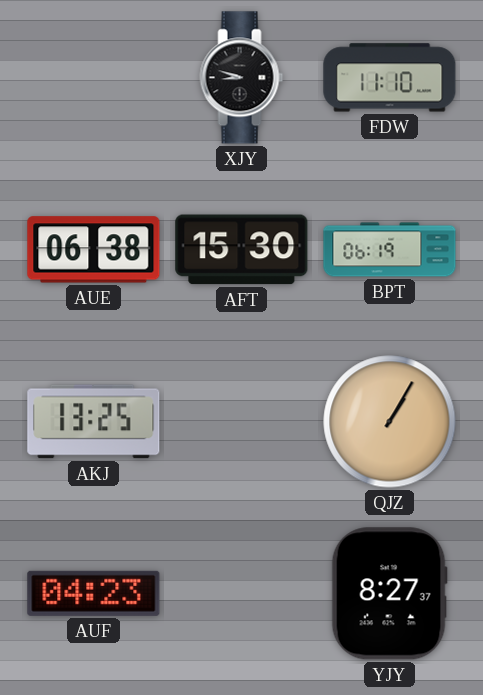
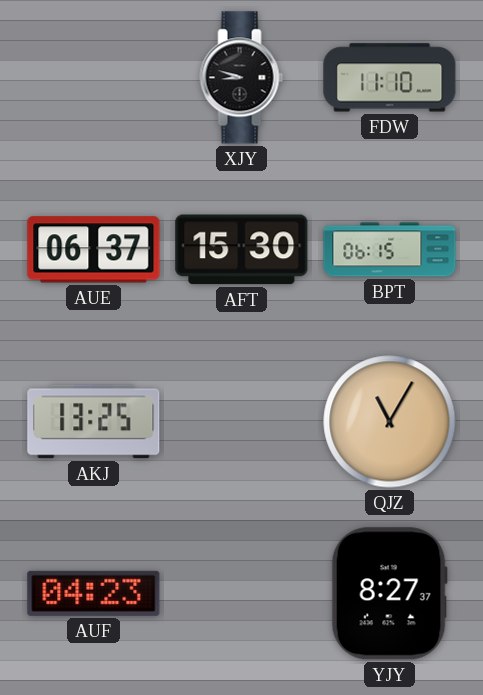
AUE: 06:38 -> 06:37 (94, 250)
BPT: 06:19 -> 06:15 (390, 250)
QJZ: 1:05 -> 11:05 (390, 422)
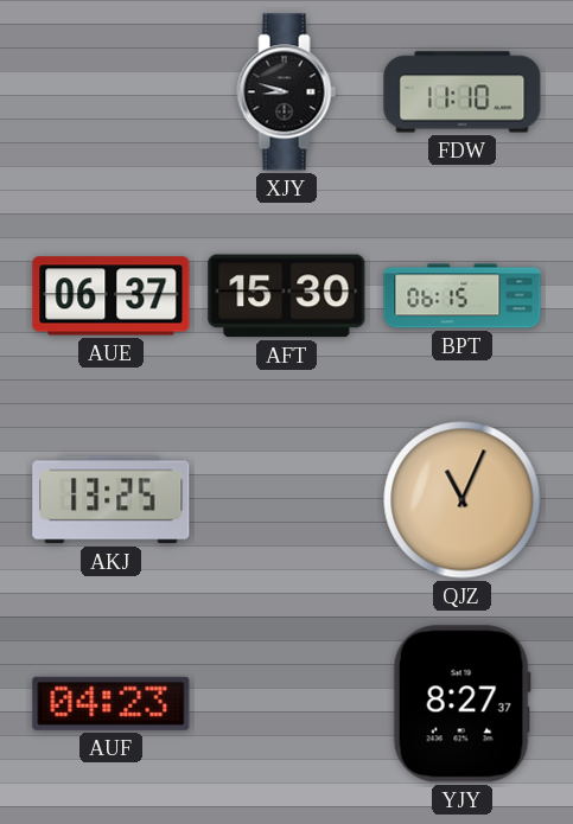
QJZ: 11:05 -> 11:04 (463, 500)
